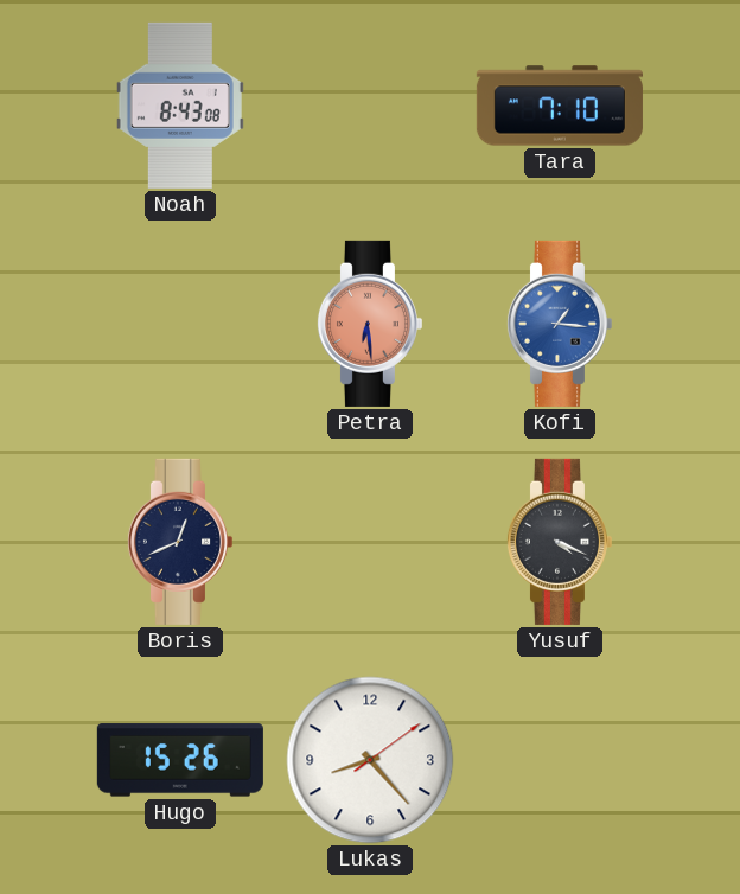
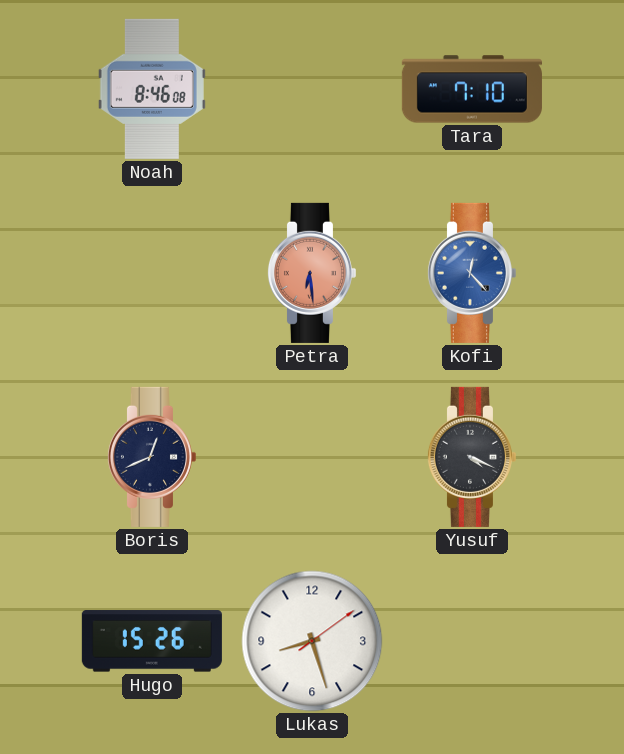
Noah: 8:43 -> 8:46 (152, 89)
Kofi: 1:16 -> 12:23 (471, 273)
Lukas: 8:23 -> 8:27 (312, 641)
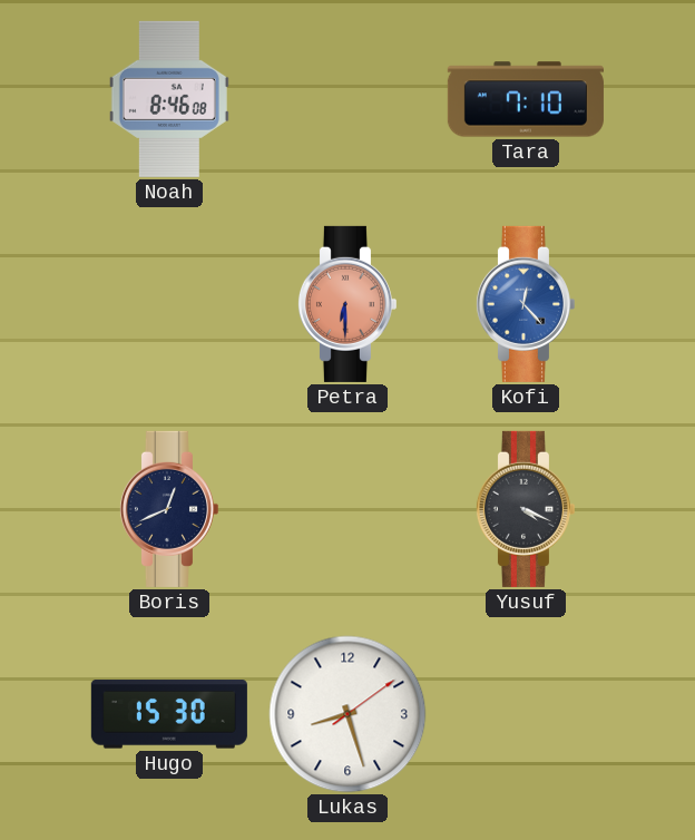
Petra: 6:29 -> 6:30 (346, 304)
Hugo: 15:26 -> 15:30 (169, 714)
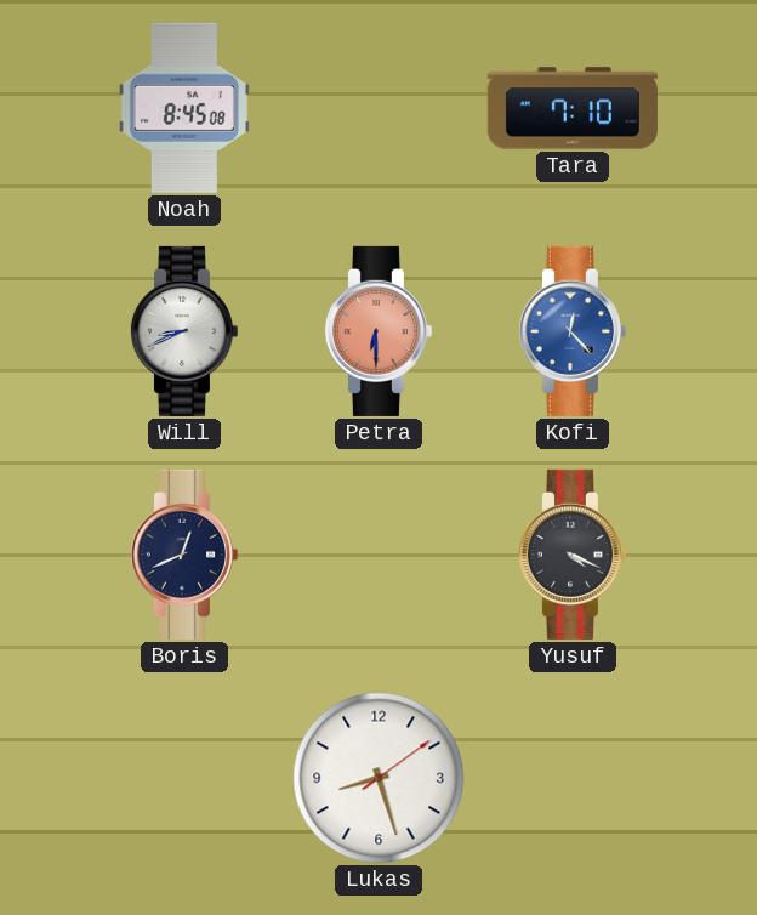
Noah: 8:46 -> 8:45 (184, 108)
Will: none -> 8:41 (183, 331)
Hugo: 15:30 -> none (169, 714)
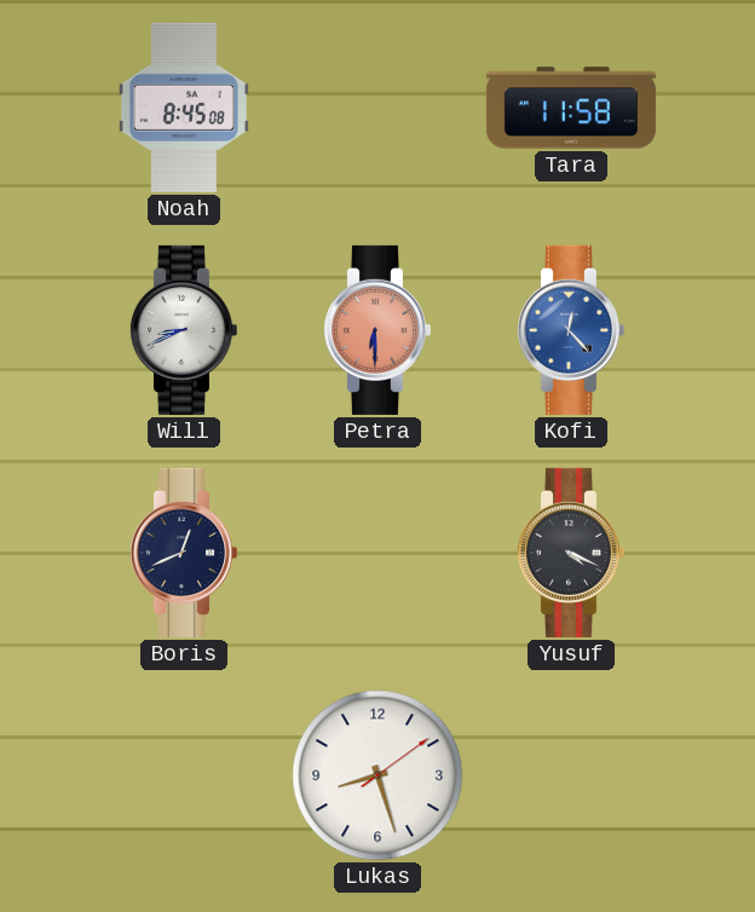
Tara: 7:10 -> 11:58 (571, 108)
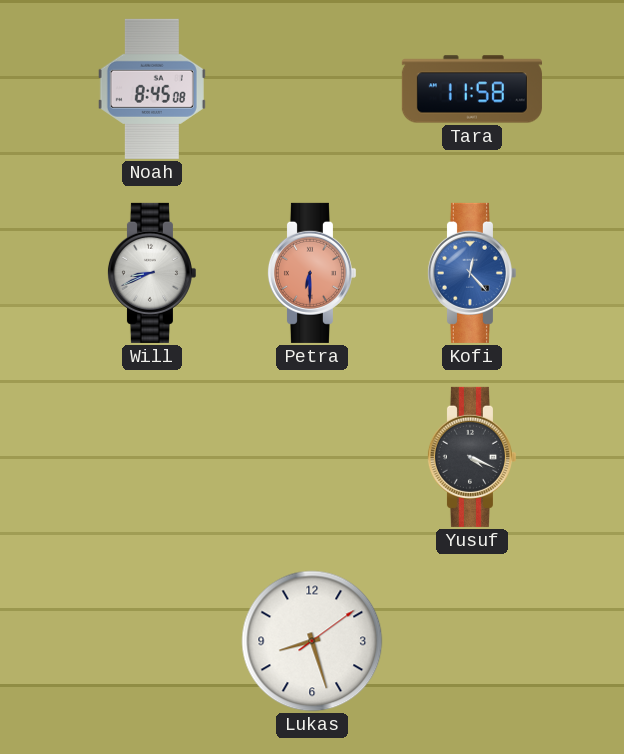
Boris: 12:41 -> none (183, 553)
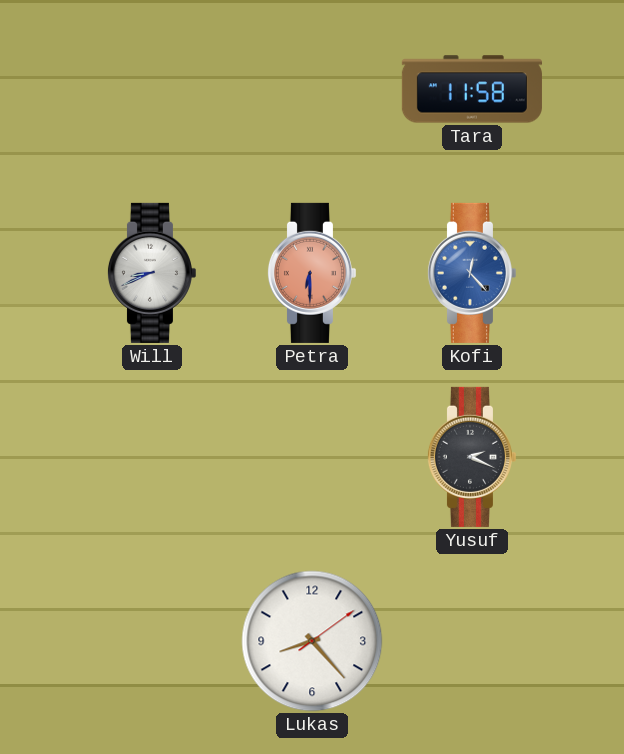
Noah: 8:45 -> none (152, 89)
Yusuf: 4:19 -> 2:19 (471, 457)
Lukas: 8:27 -> 8:23 (312, 641)
